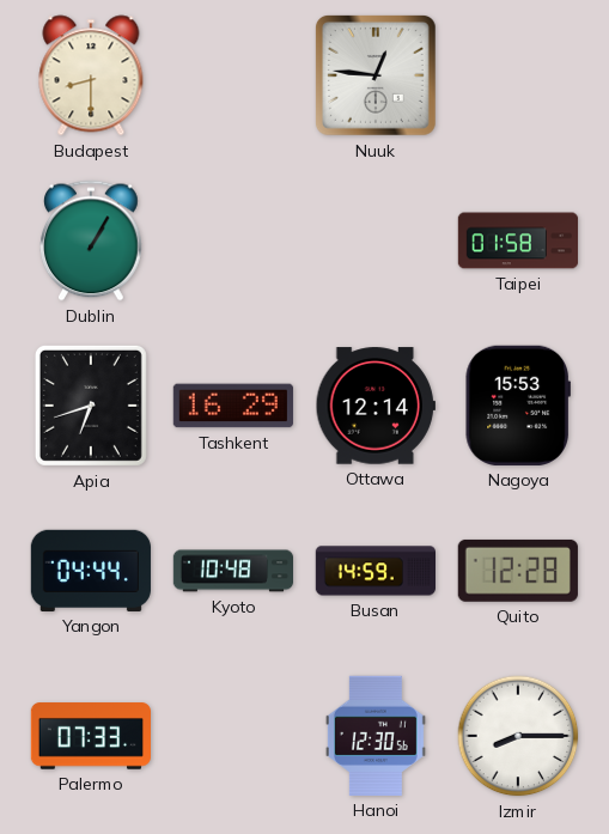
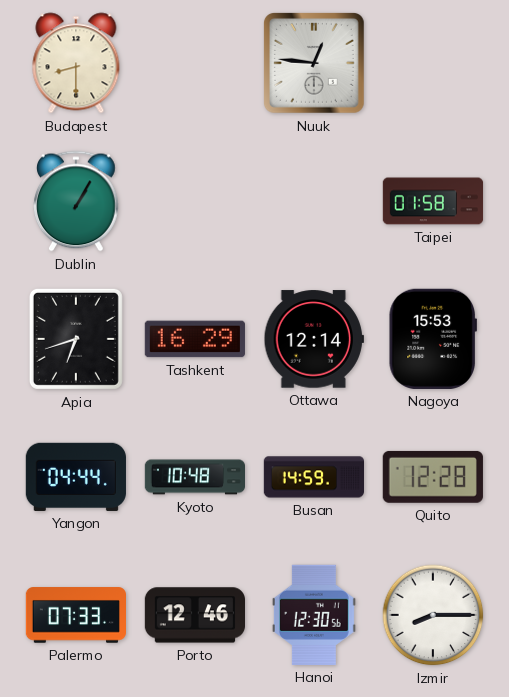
Porto: none -> 12:46 (194, 615)
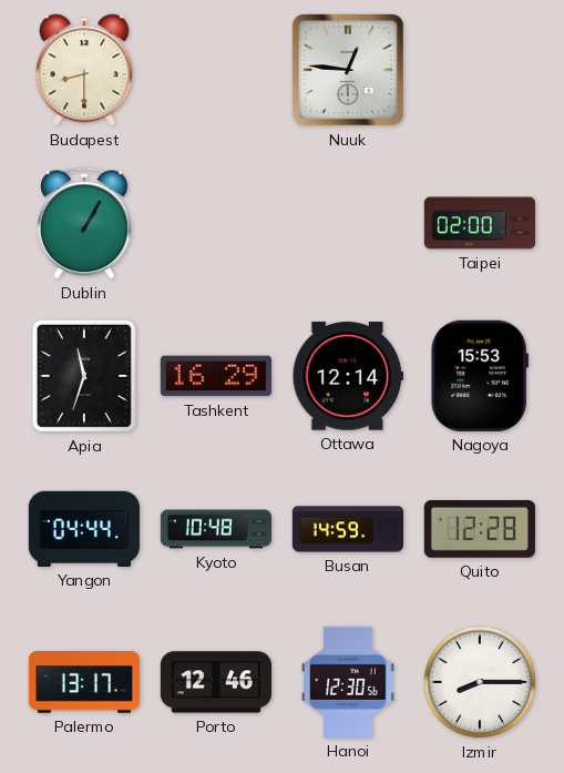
Taipei: 01:58 -> 02:00 (480, 223)
Apia: 6:42 -> 11:33 (84, 376)
Palermo: 07:33 -> 13:17 (83, 682)
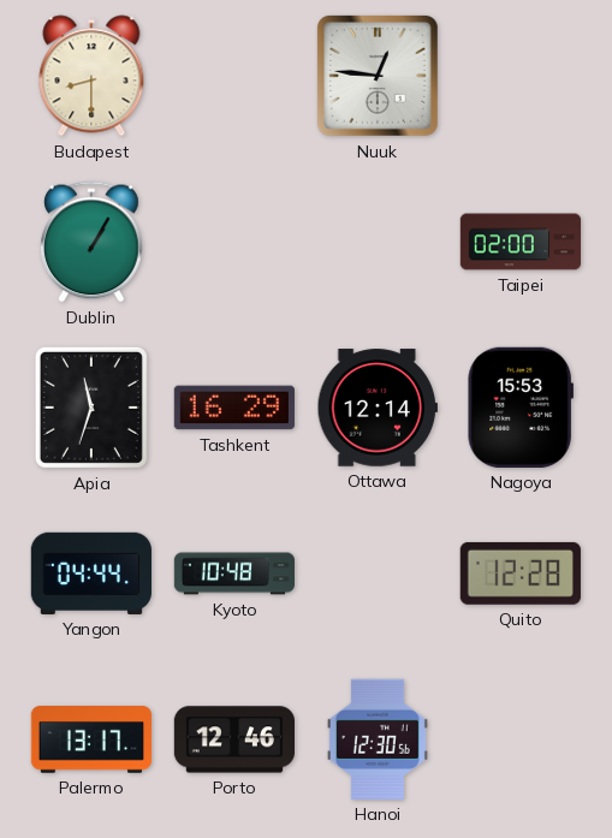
Busan: 14:59 -> none (348, 529)
Izmir: 8:15 -> none (480, 682)
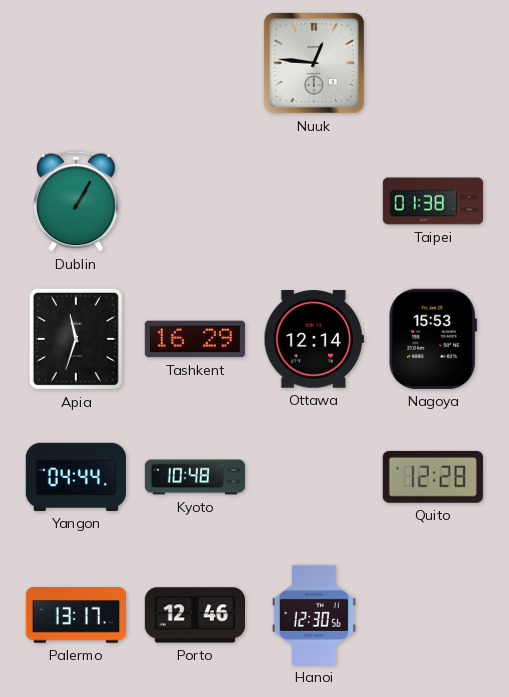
Budapest: 8:30 -> none (91, 76)
Taipei: 02:00 -> 01:38 (433, 201)
